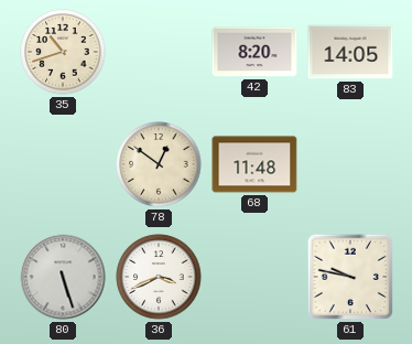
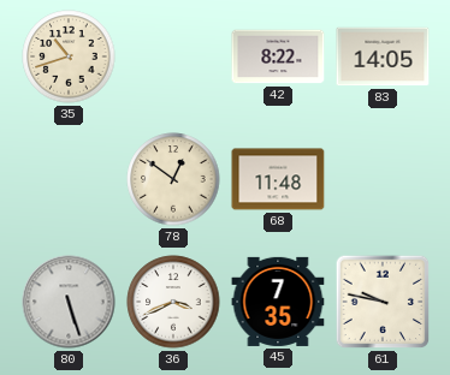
42: 8:20 -> 8:22 (278, 56)
45: none -> 7:35 (278, 302)
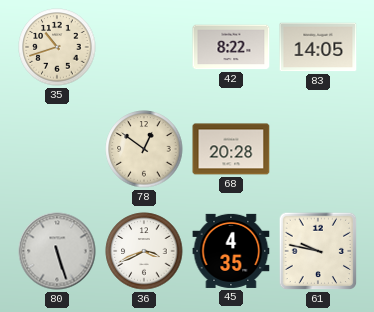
68: 11:48 -> 20:28 (231, 149)
45: 7:35 -> 4:35 (231, 251)
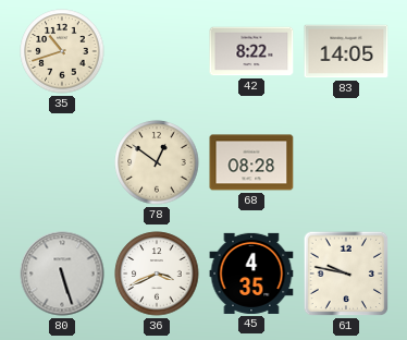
68: 20:28 -> 08:28 (251, 162)
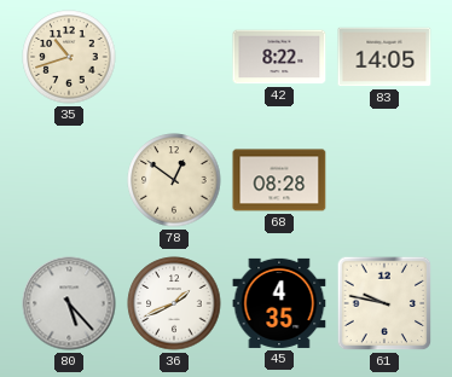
80: 5:27 -> 5:23 (69, 303)
36: 3:41 -> 1:41 (174, 303)
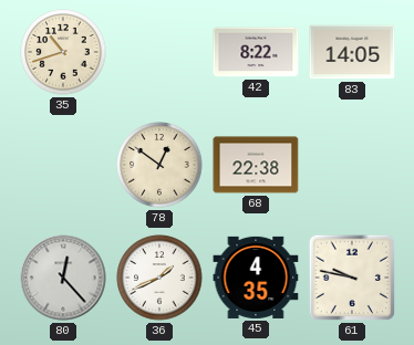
68: 08:28 -> 22:38 (256, 165)
80: 5:23 -> 12:23 (63, 278)
